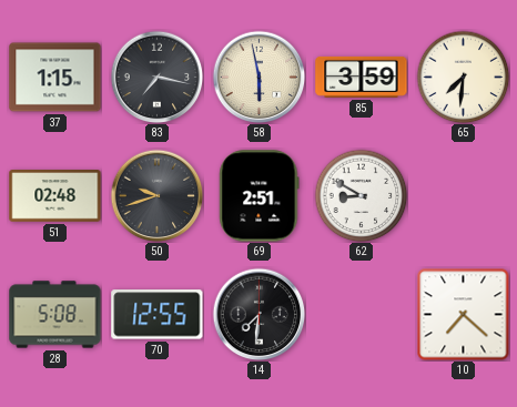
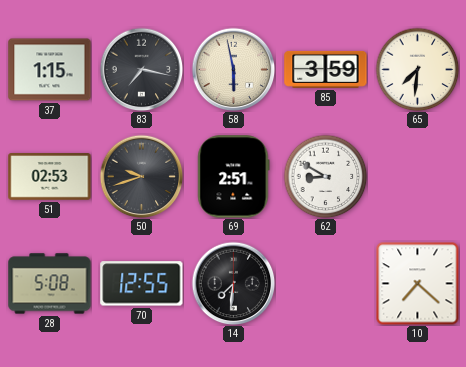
51: 02:48 -> 02:53 (50, 177)
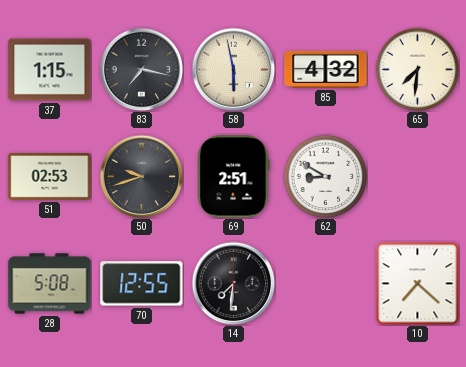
85: 3:59 -> 4:32 (326, 69)
